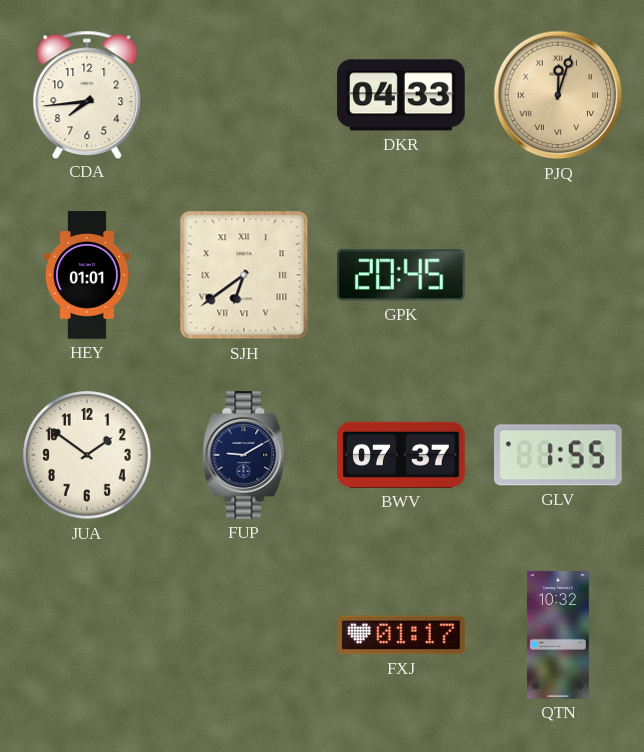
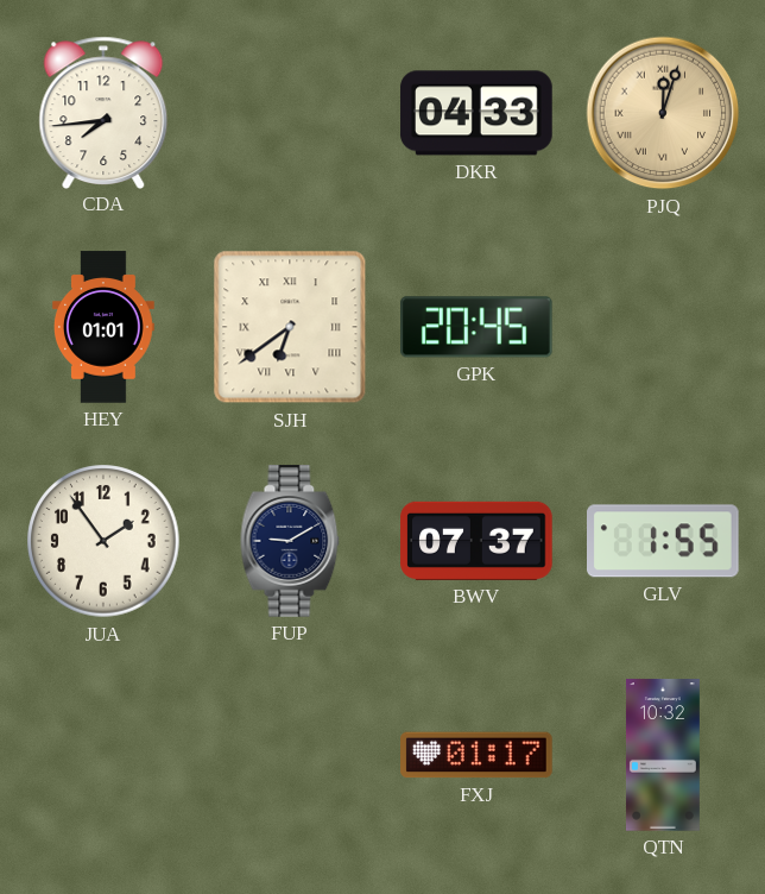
JUA: 1:51 -> 1:54 (103, 541)
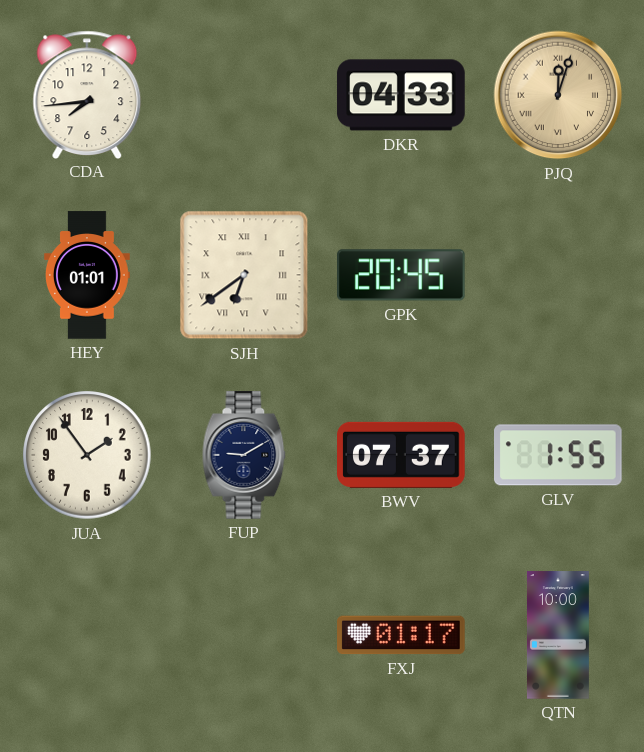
QTN: 10:32 -> 10:00 (558, 635)
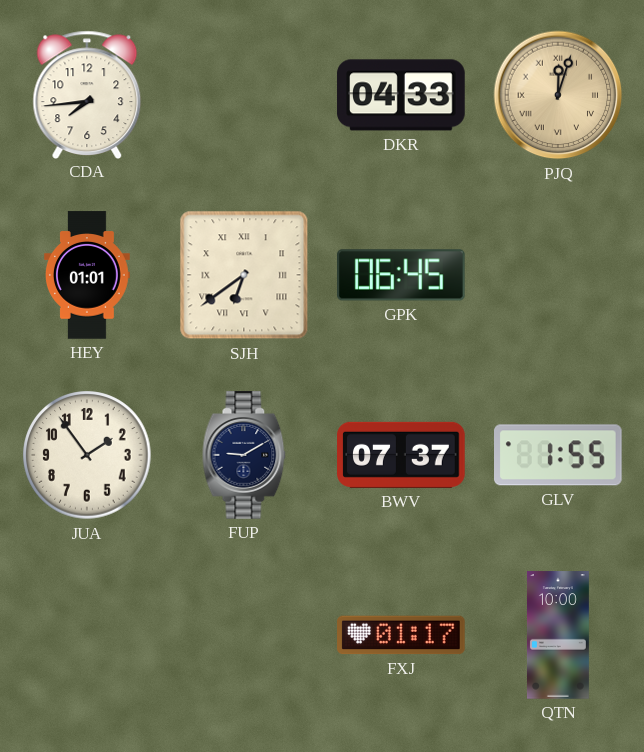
GPK: 20:45 -> 06:45 (402, 275)
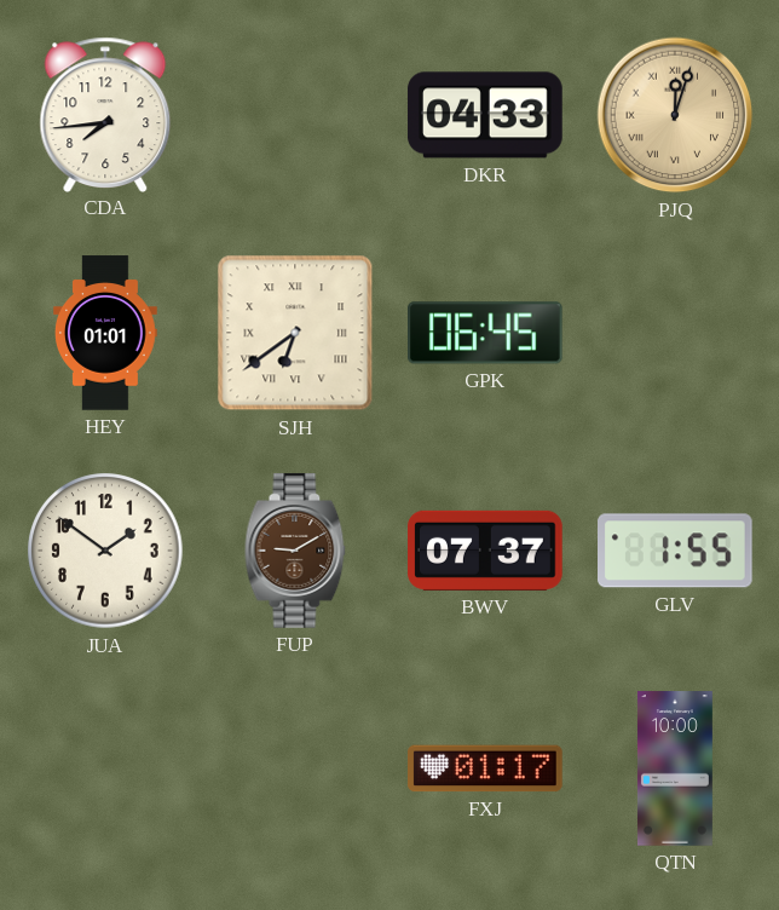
JUA: 1:54 -> 1:51 (105, 551)
FUP dial: navy -> brown (295, 551)
